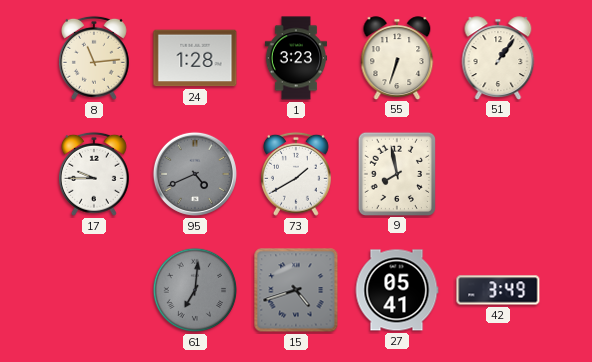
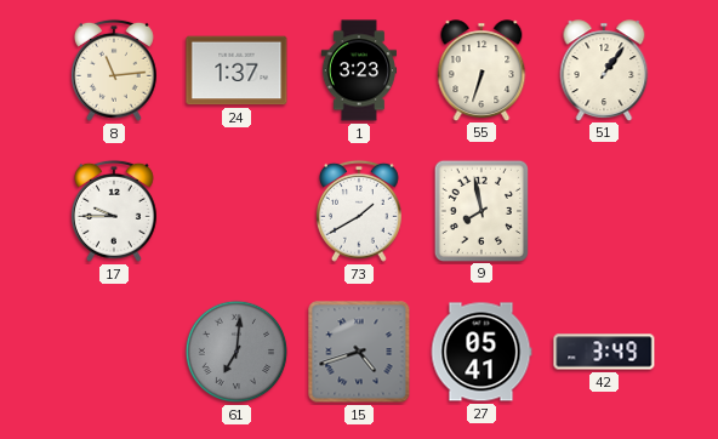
24: 1:28 -> 1:37 (237, 70)
95: 4:41 -> none (195, 174)
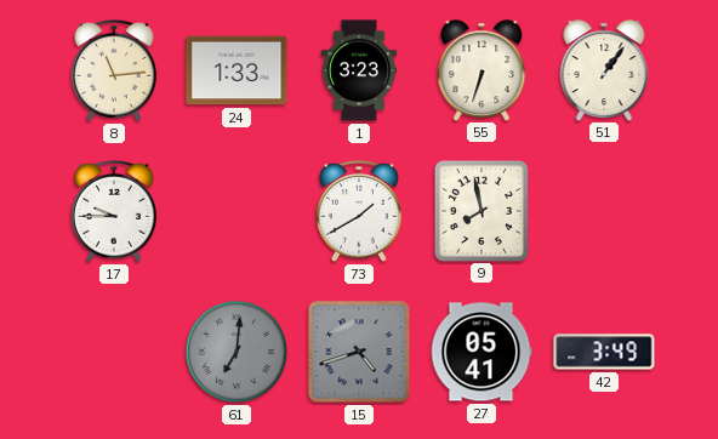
24: 1:37 -> 1:33 (237, 70)
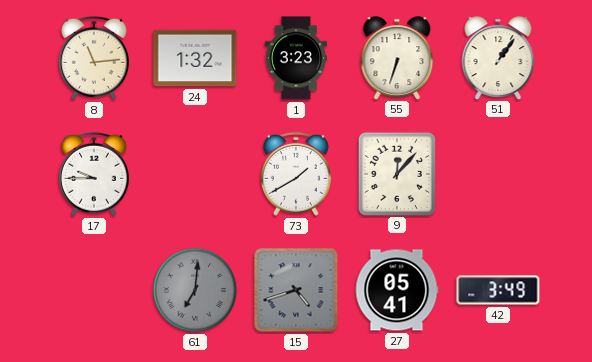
24: 1:33 -> 1:32 (195, 58)
9: 7:58 -> 12:07 (396, 173)
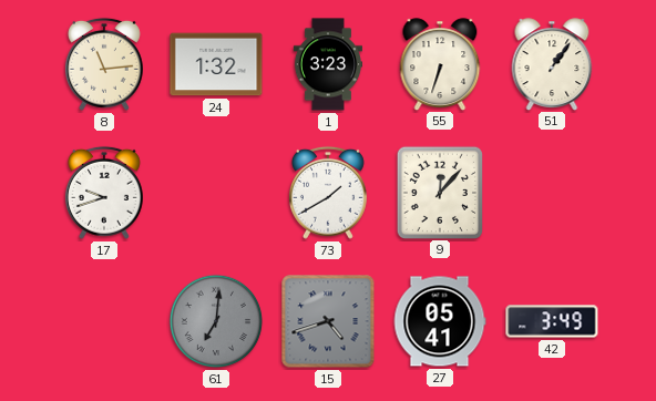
17: 9:45 -> 9:42 (104, 193)
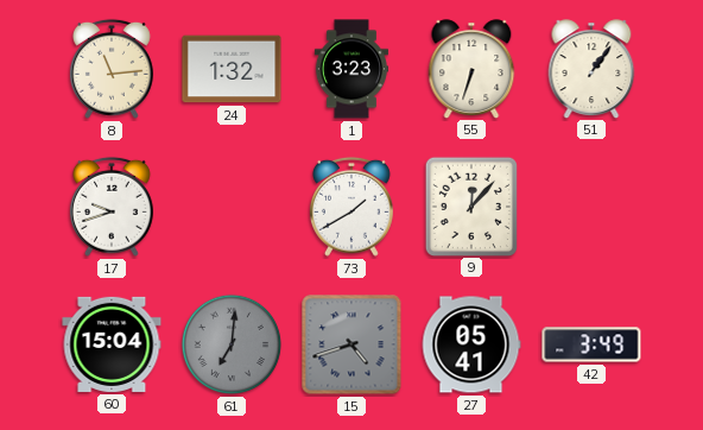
60: none -> 15:04 (112, 344)
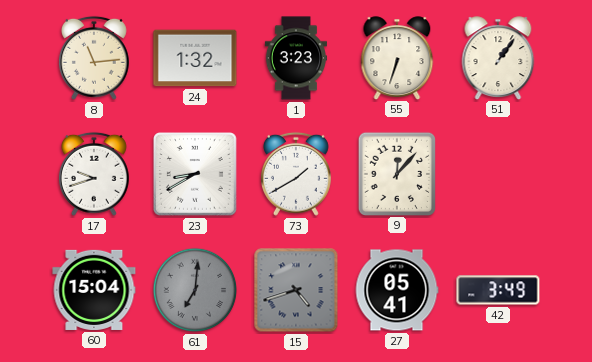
23: none -> 8:40 (196, 175)
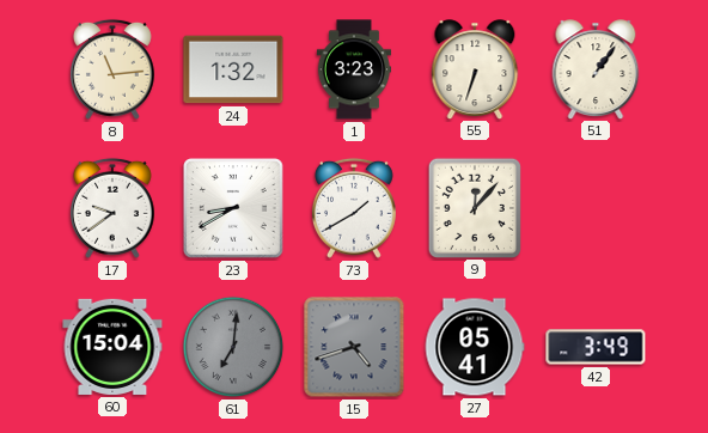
17: 9:42 -> 9:39 (112, 208)
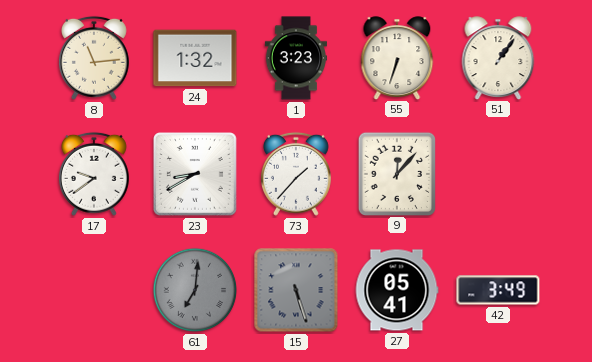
73: 1:40 -> 1:37 (296, 174)
60: 15:04 -> none (112, 347)
15: 4:42 -> 5:27 (296, 290)
